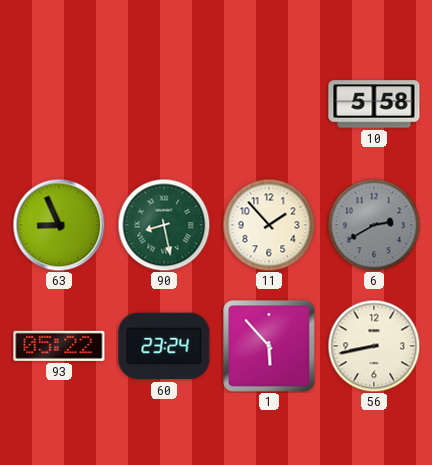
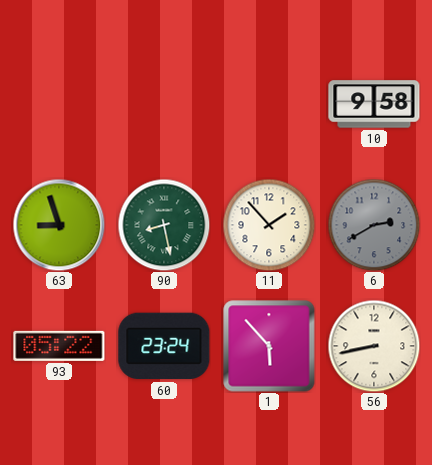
10: 5:58 -> 9:58 (374, 104)
63: 8:56 -> 8:57 (59, 225)
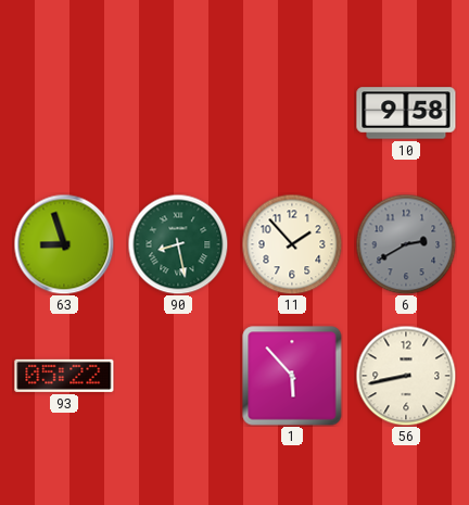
60: 23:24 -> none (164, 346)
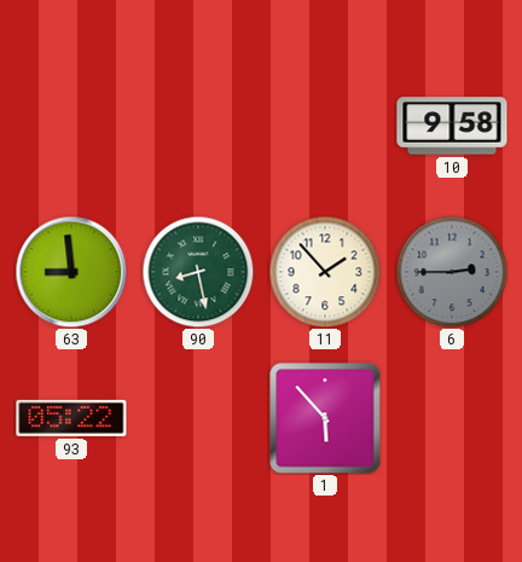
63: 8:57 -> 8:59 (71, 272)
6: 2:40 -> 2:45 (452, 272)
56: 8:43 -> none (406, 376)
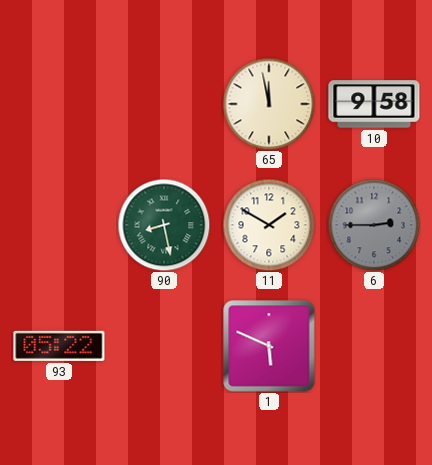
65: none -> 11:58 (269, 104)
63: 8:59 -> none (71, 272)
11: 1:53 -> 1:50 (269, 225)
1: 5:53 -> 5:49 (269, 346)
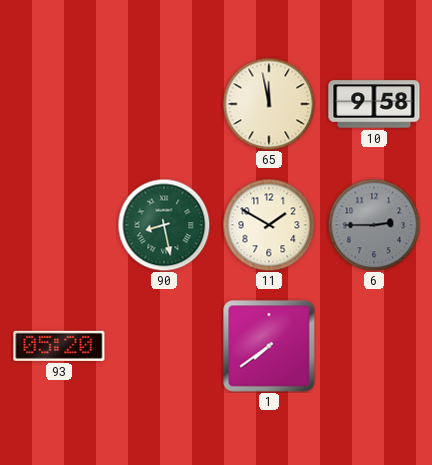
93: 05:22 -> 05:20 (59, 346)
1: 5:49 -> 7:39 (269, 346)
